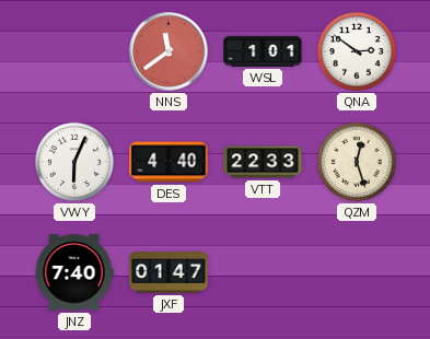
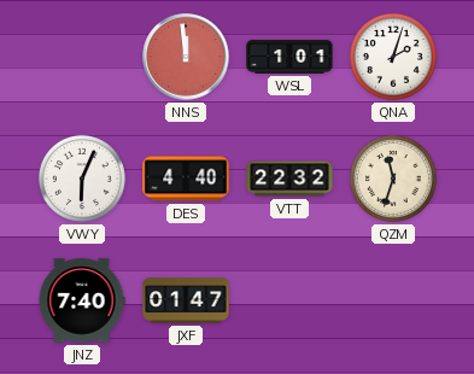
NNS: 11:39 -> 11:59 (186, 57)
QNA: 2:51 -> 2:03 (393, 57)
VTT: 22:33 -> 22:32 (289, 179)
QZM: 12:27 -> 11:33 (393, 179)
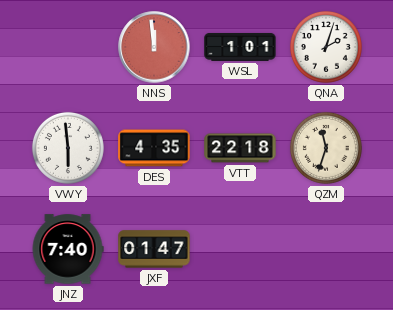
VWY: 6:04 -> 5:59 (68, 148)
DES: 4:40 -> 4:35 (154, 148)
VTT: 22:32 -> 22:18 (240, 148)
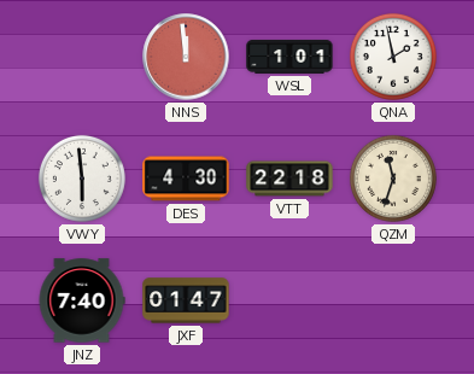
QNA: 2:03 -> 1:58 (393, 57)
DES: 4:35 -> 4:30 (186, 179)
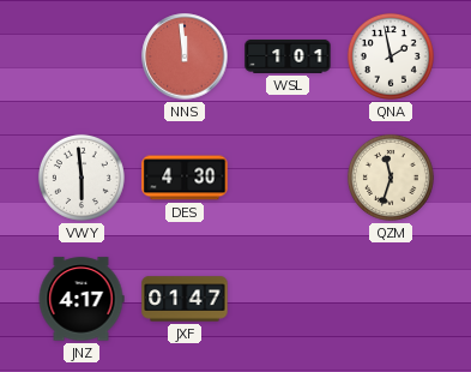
VTT: 22:18 -> none (289, 179)
JNZ: 7:40 -> 4:17 (81, 299)
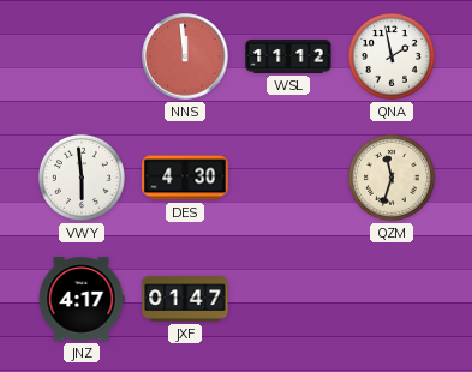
WSL: 1:01 -> 11:12 (288, 56)
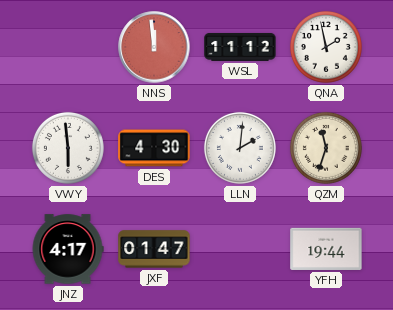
LLN: none -> 2:01 (240, 148)
YFH: none -> 19:44 (326, 249)
